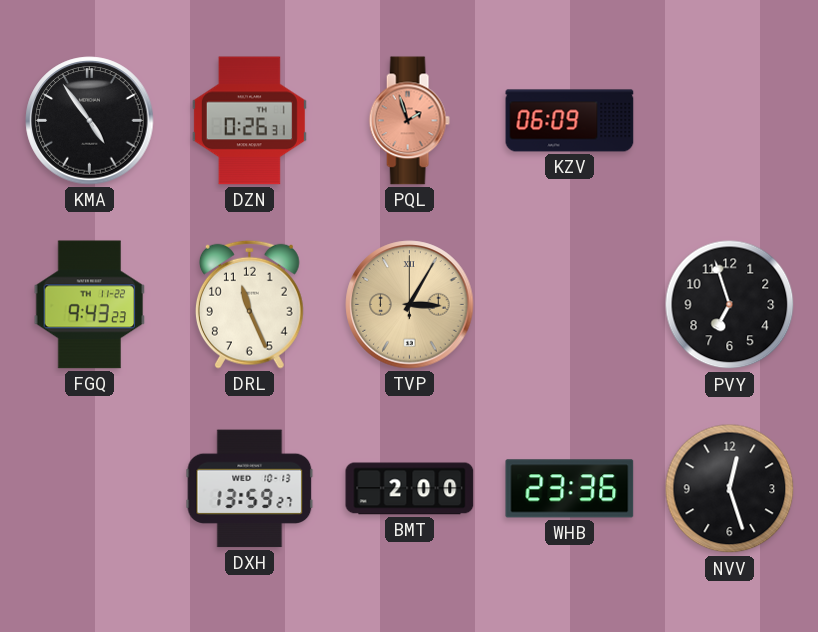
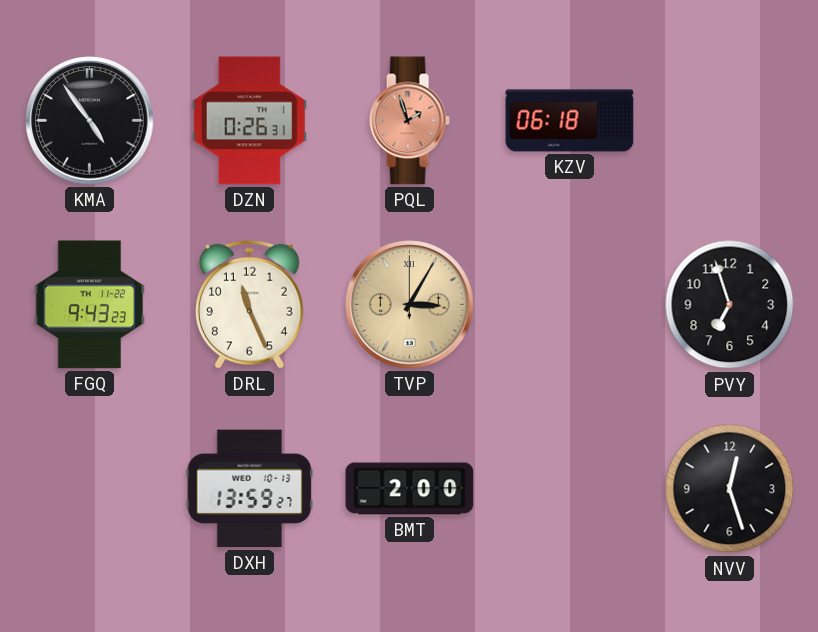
KZV: 06:09 -> 06:18 (570, 121)
WHB: 23:36 -> none (570, 489)
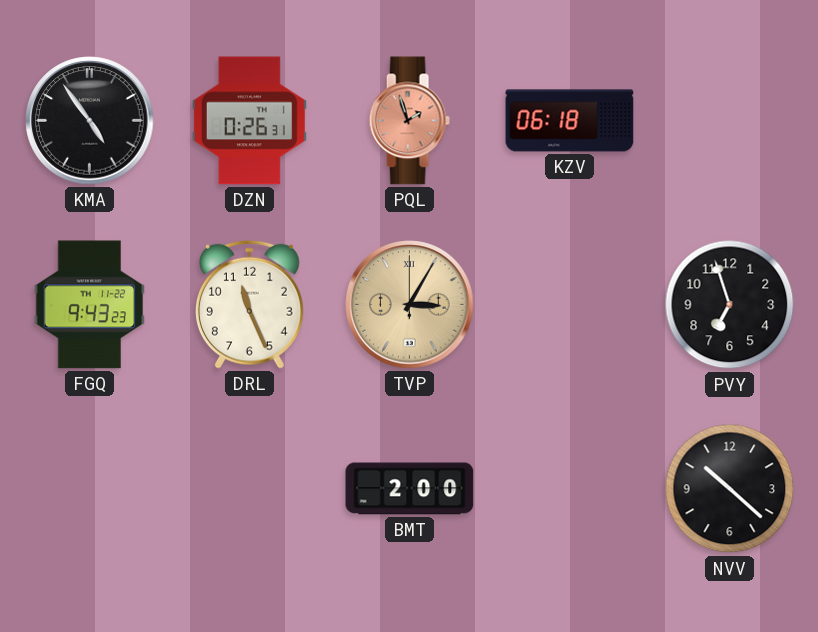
DXH: 13:59 -> none (250, 489)
NVV: 12:27 -> 10:22 (730, 489)
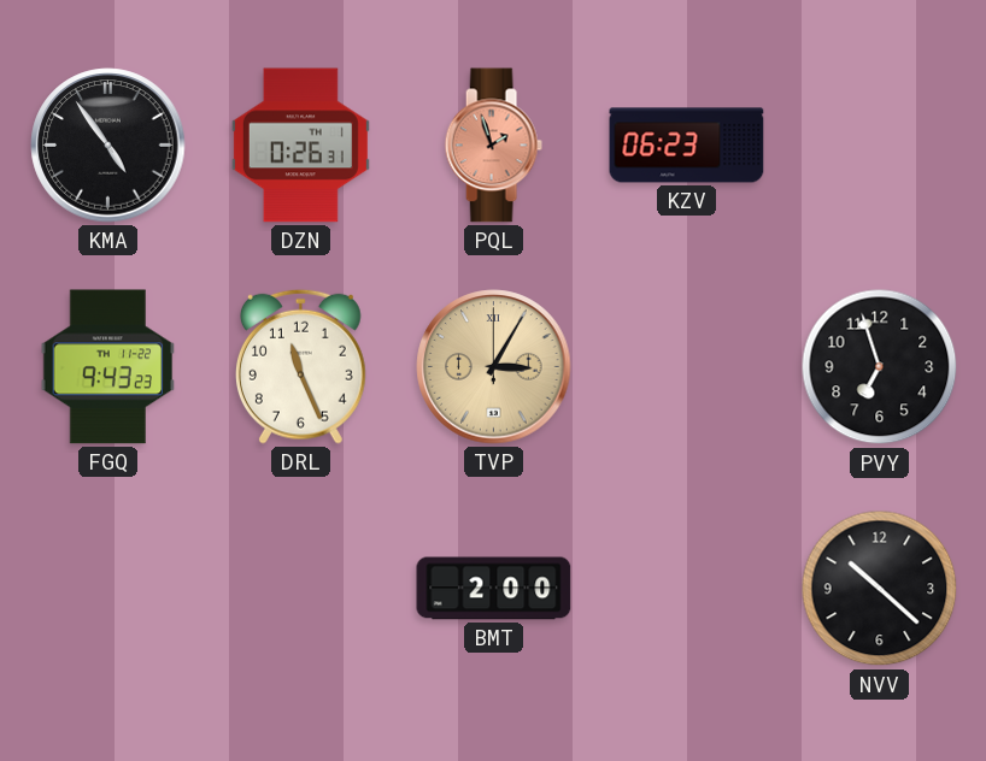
KZV: 06:18 -> 06:23 (687, 146)
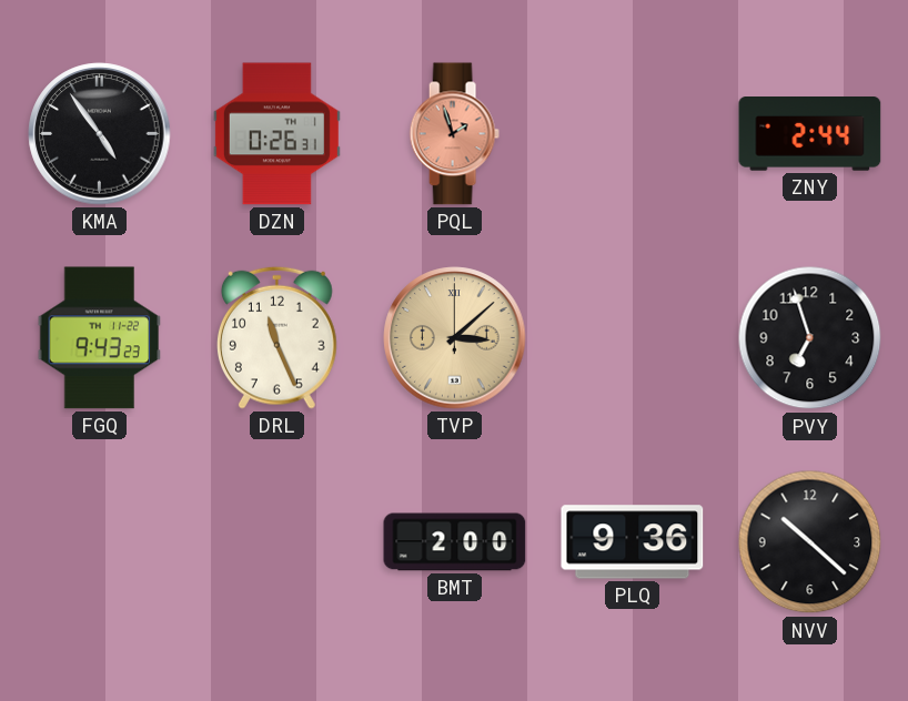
KZV: 06:23 -> none (687, 146)
ZNY: none -> 2:44 (810, 134)
TVP: 3:05 -> 3:08 (455, 338)
PLQ: none -> 9:36 (633, 542)
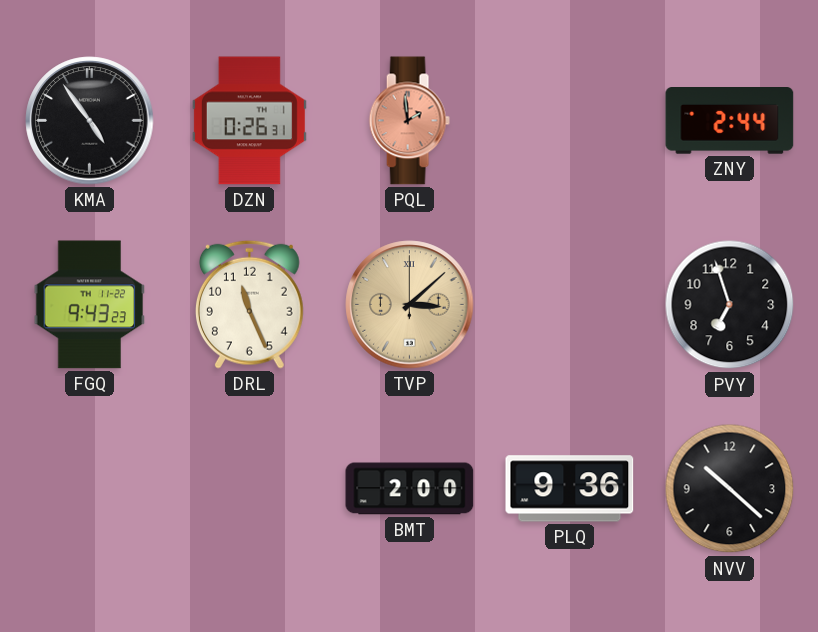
PQL: 1:57 -> 1:59 (409, 121)
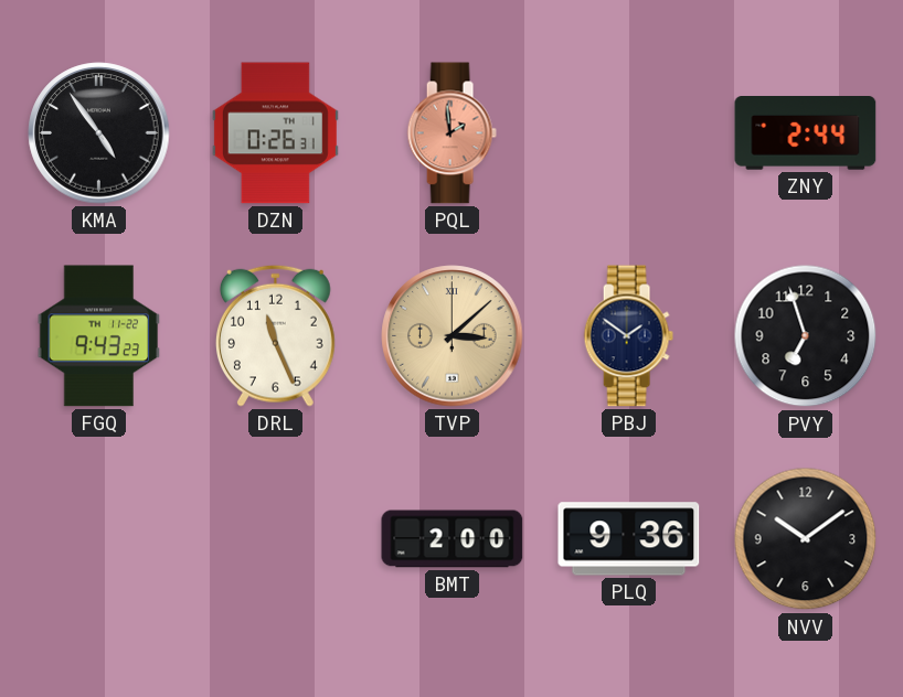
PBJ: none -> 1:51 (628, 336)
NVV: 10:22 -> 10:09 (806, 539)
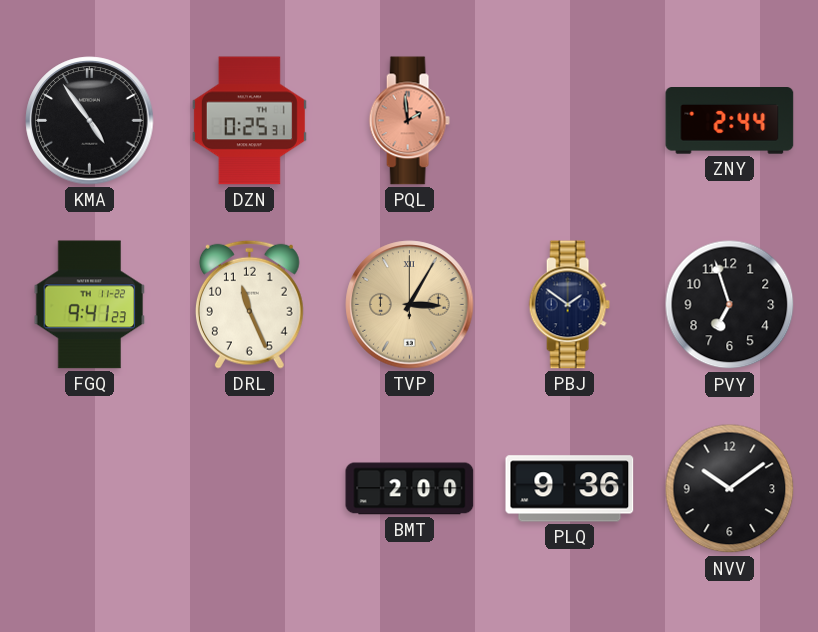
DZN: 0:26 -> 0:25 (249, 121)
FGQ: 9:43 -> 9:41 (90, 305)
TVP: 3:08 -> 3:05 (410, 305)
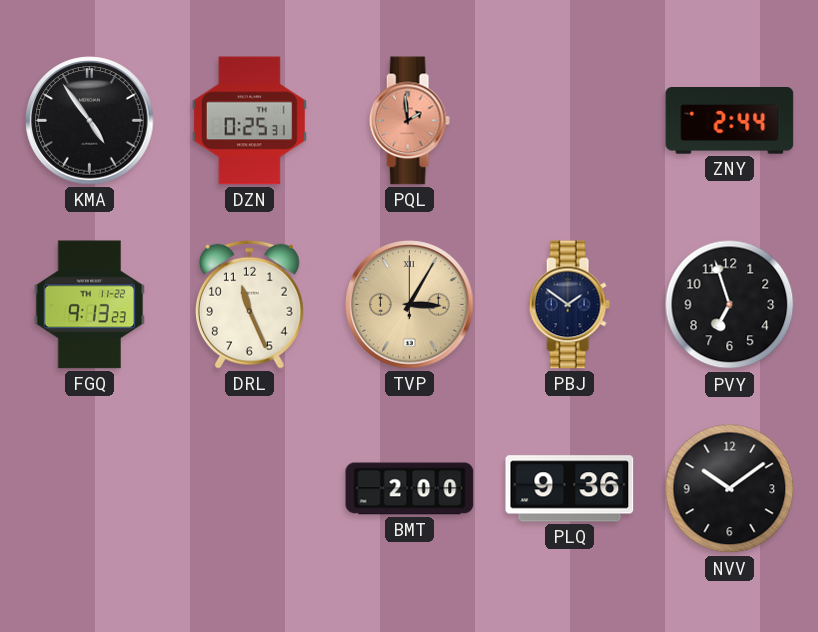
FGQ: 9:41 -> 9:13 (90, 305)
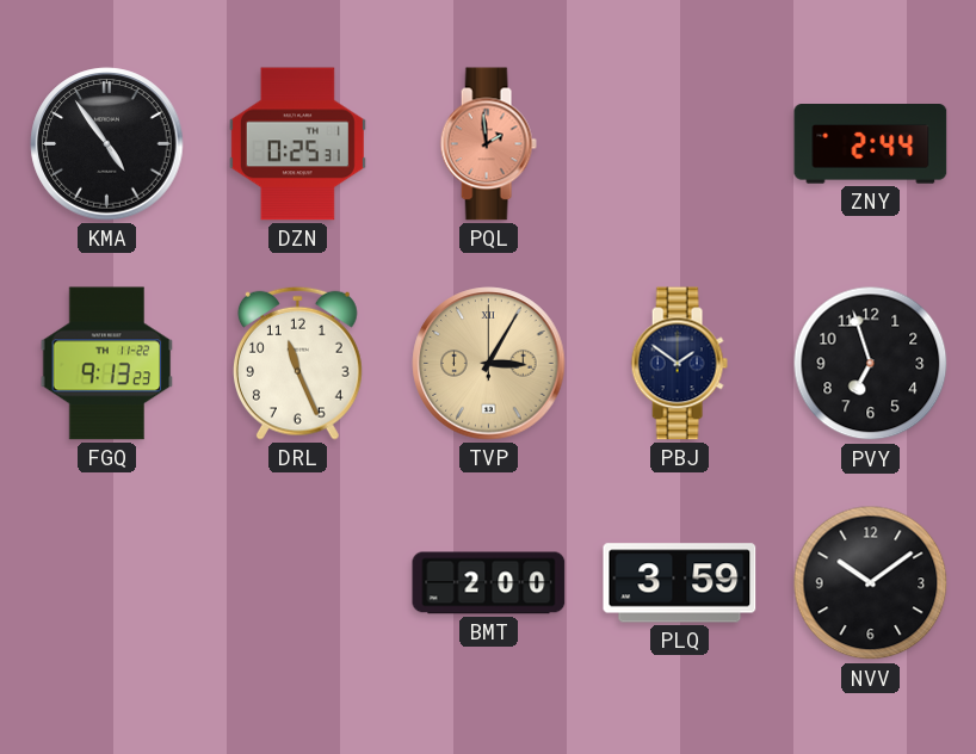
PLQ: 9:36 -> 3:59 (680, 583)
